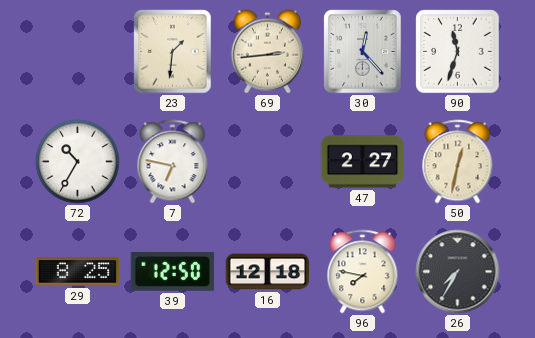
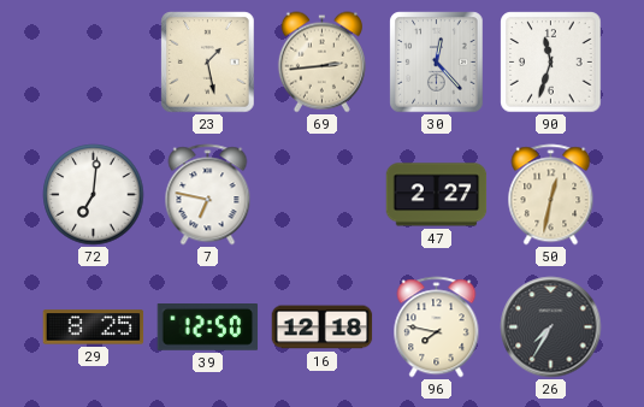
23: 1:31 -> 1:28 (208, 63)
72: 10:35 -> 7:01 (94, 195)
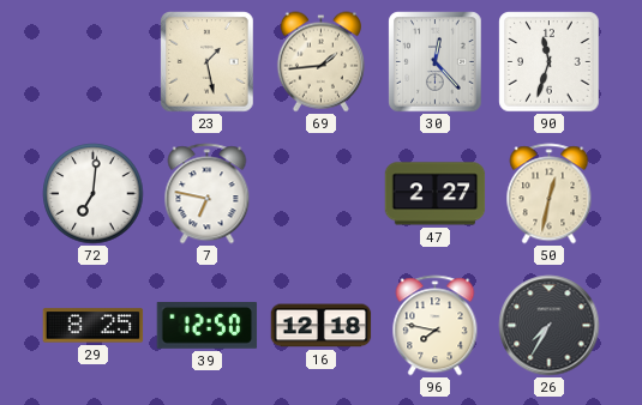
69: 2:44 -> 1:44 (320, 62)
